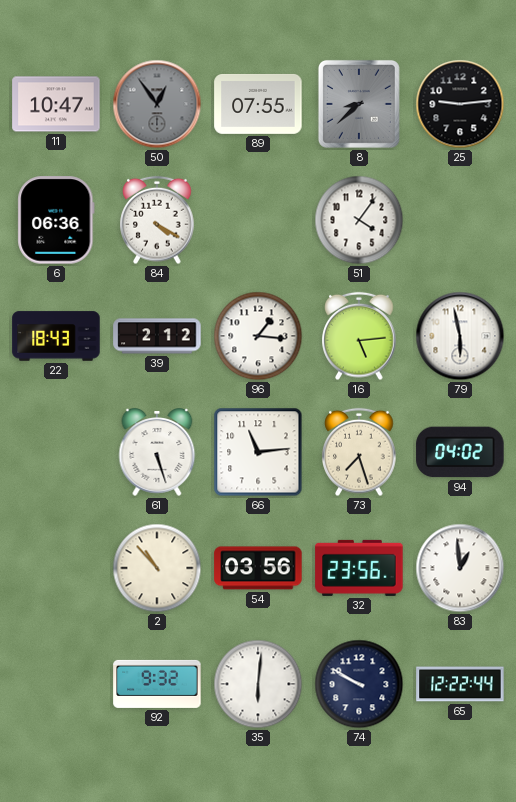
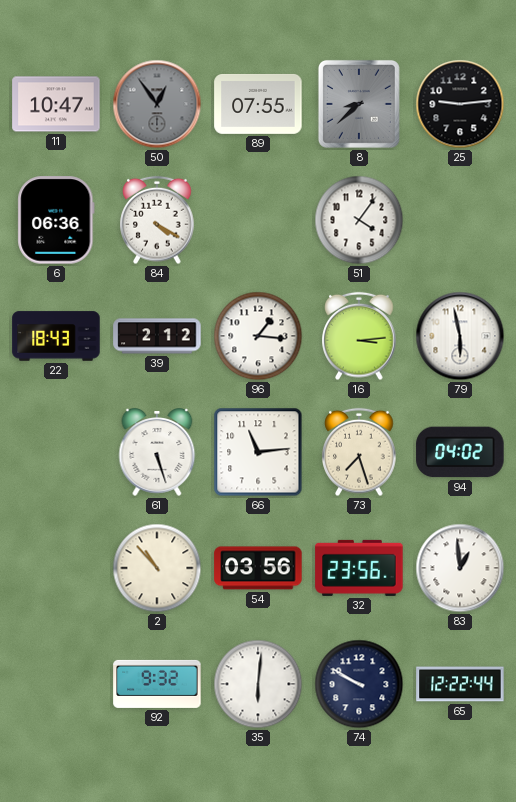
16: 5:14 -> 3:14 (359, 336)
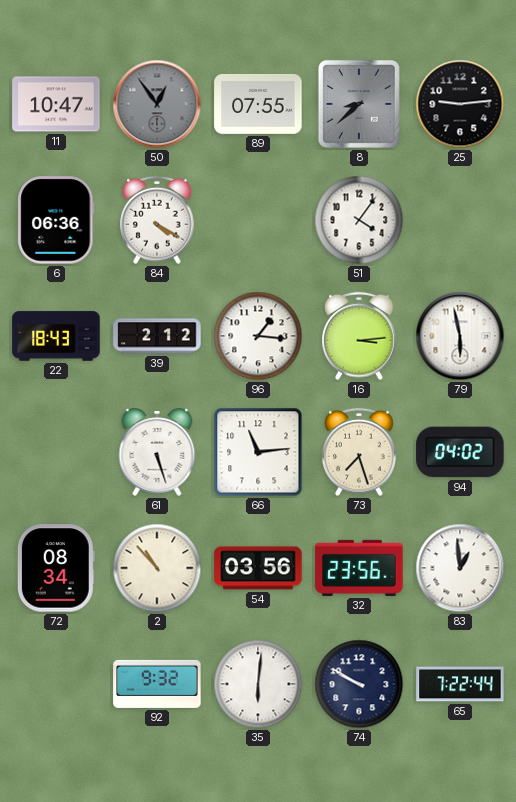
72: none -> 08:34 (56, 568)
65: 12:22 -> 7:22 (460, 684)
